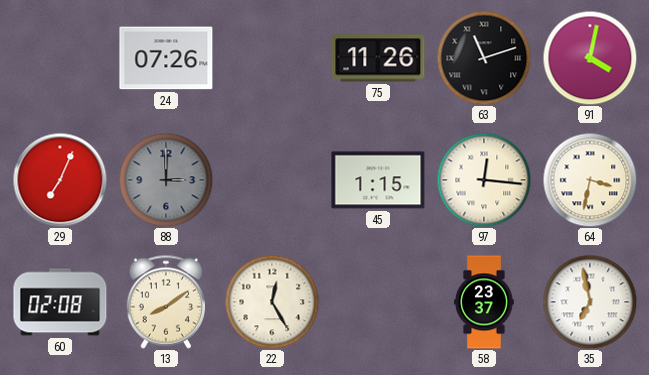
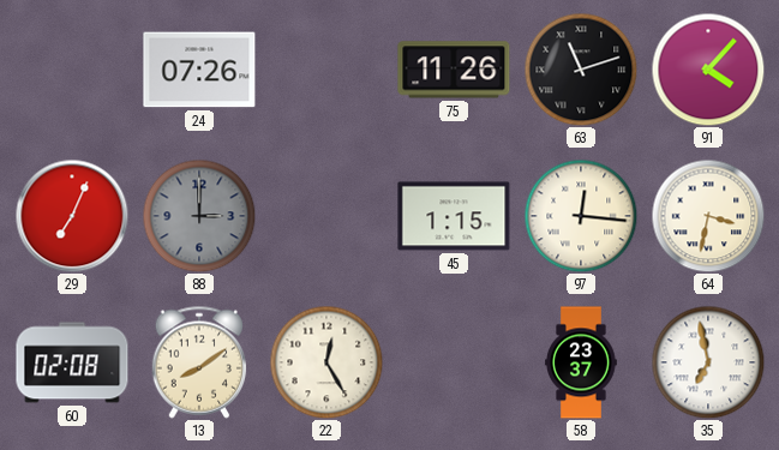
91: 4:02 -> 4:07 (708, 70)
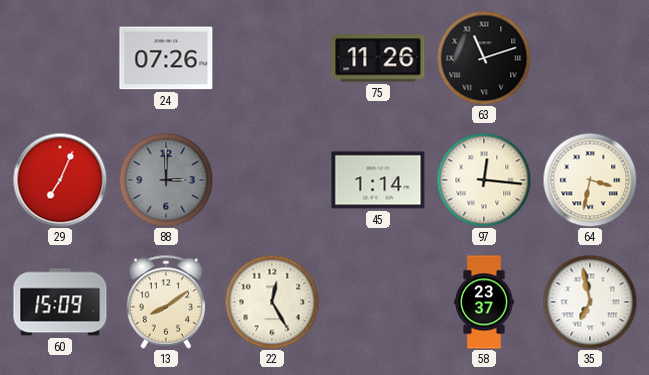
91: 4:07 -> none (708, 70)
45: 1:15 -> 1:14 (378, 180)
60: 02:08 -> 15:09 (60, 302)
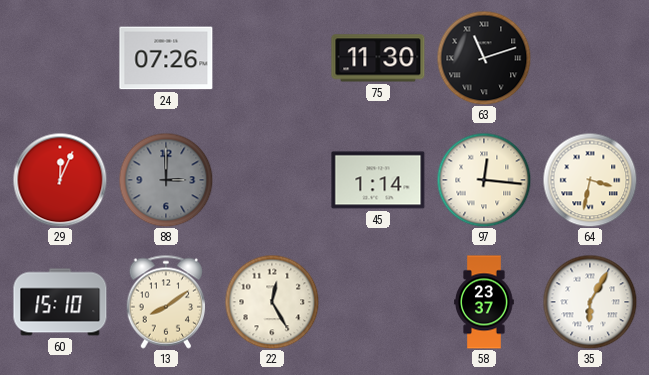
75: 11:26 -> 11:30 (378, 58)
29: 7:04 -> 12:04 (60, 180)
60: 15:09 -> 15:10 (60, 302)
35: 6:58 -> 6:05 (590, 302)
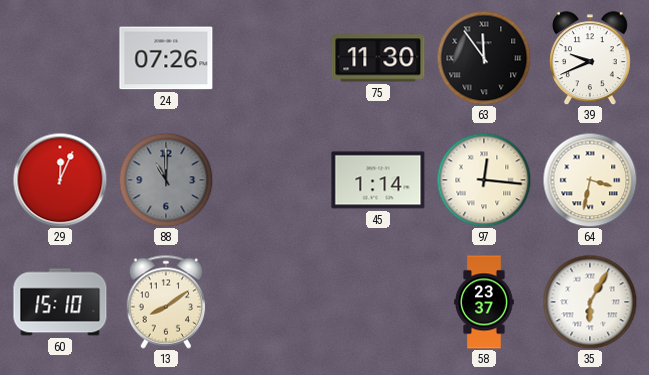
63: 11:12 -> 11:54 (484, 58)
39: none -> 9:41 (590, 58)
88: 3:00 -> 11:00 (166, 180)
22: 12:25 -> none (272, 302)
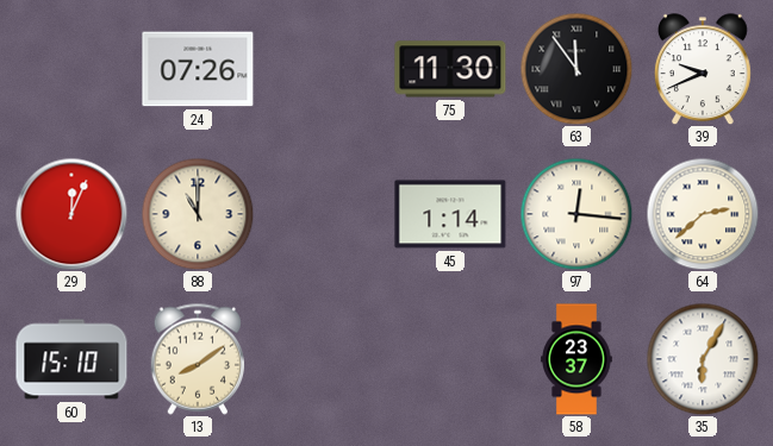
88 dial: grey -> cream (198, 214)
64: 3:32 -> 2:38 (703, 214)
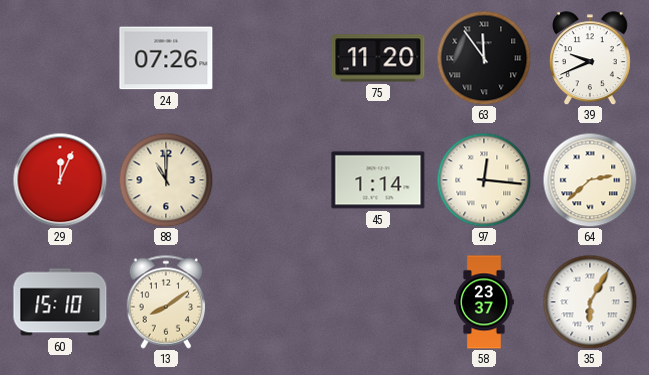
75: 11:30 -> 11:20 (378, 58)
